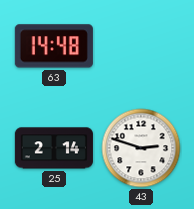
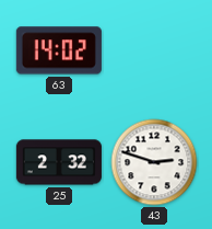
63: 14:48 -> 14:02 (59, 50)
25: 2:14 -> 2:32 (59, 162)
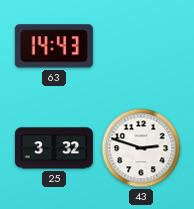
63: 14:02 -> 14:43 (54, 46)
25: 2:32 -> 3:32 (54, 148)
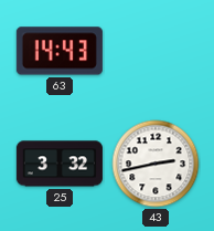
43: 2:48 -> 2:43 (156, 164)
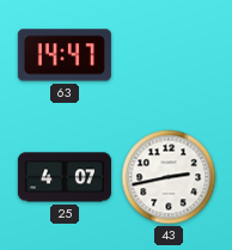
63: 14:43 -> 14:47 (65, 55)
25: 3:32 -> 4:07 (65, 177)
